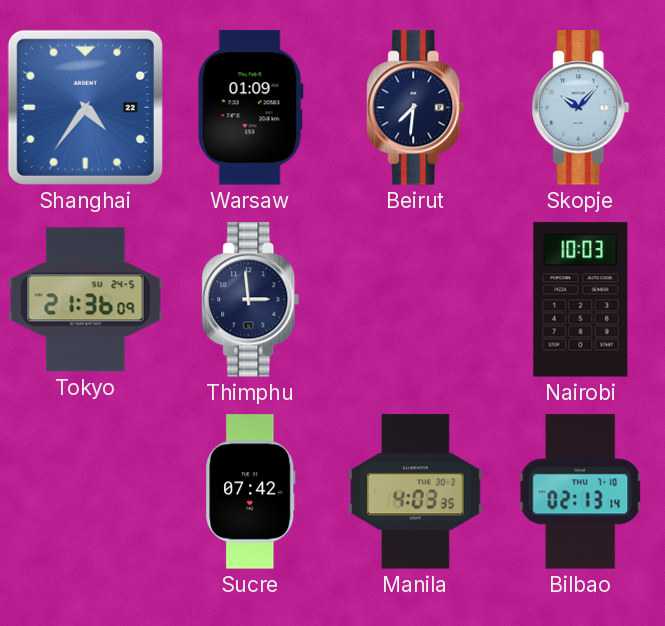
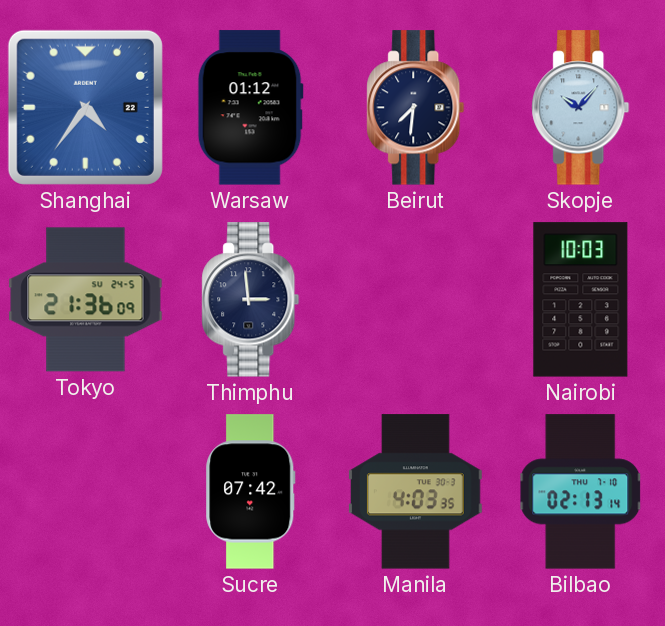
Warsaw: 01:09 -> 01:12 (250, 108)
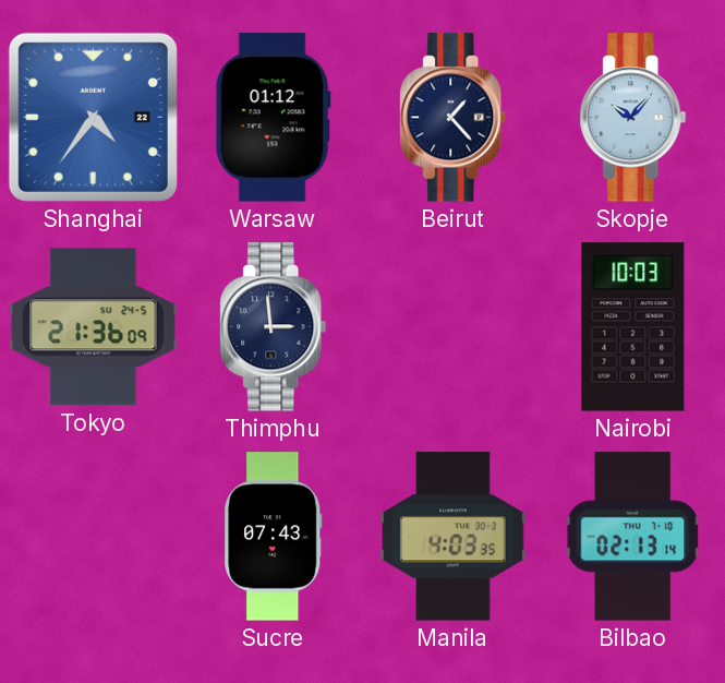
Beirut: 7:31 -> 1:23 (454, 118)
Sucre: 07:42 -> 07:43 (274, 537)
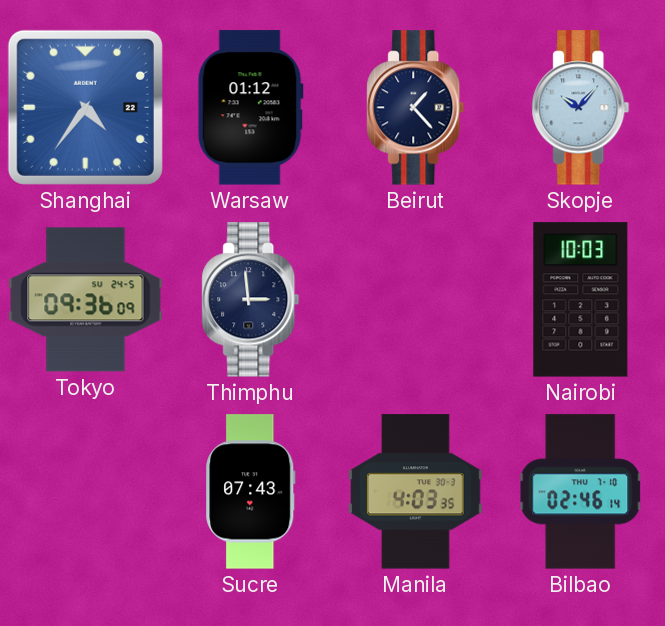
Tokyo: 21:36 -> 09:36 (86, 300)
Bilbao: 02:13 -> 02:46 (581, 492)
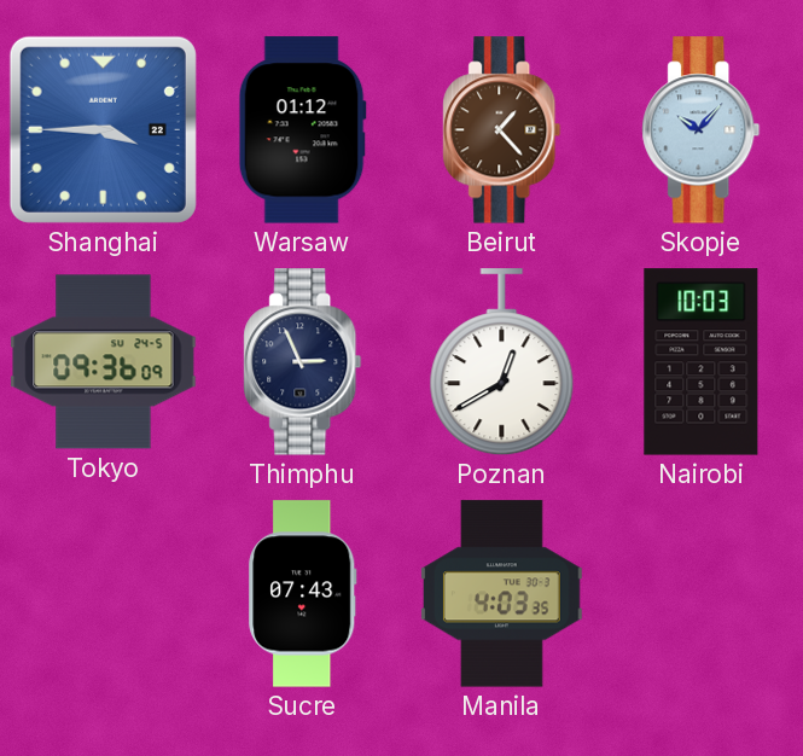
Shanghai: 4:36 -> 3:45 (103, 129)
Beirut dial: navy -> brown (502, 130)
Thimphu: 2:59 -> 2:56 (303, 362)
Poznan: none -> 12:40 (502, 362)
Bilbao: 02:46 -> none (581, 492)
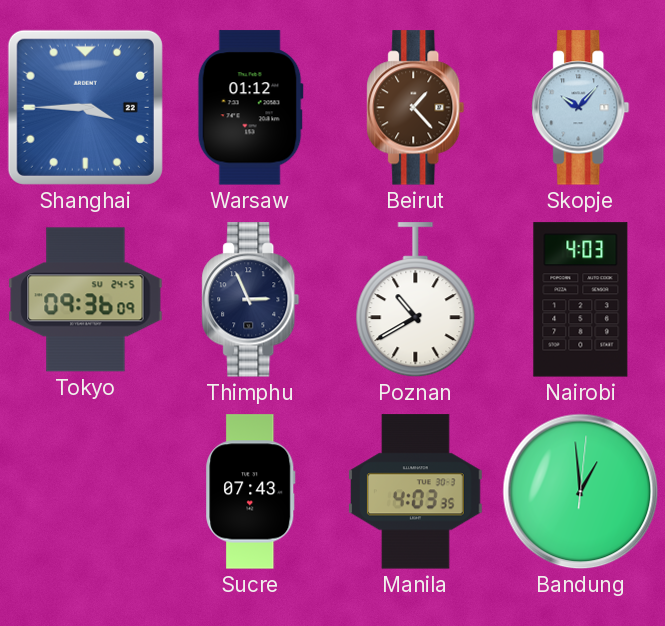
Poznan: 12:40 -> 10:40 (416, 300)
Nairobi: 10:03 -> 4:03 (581, 300)
Bandung: none -> 12:59 (581, 492)
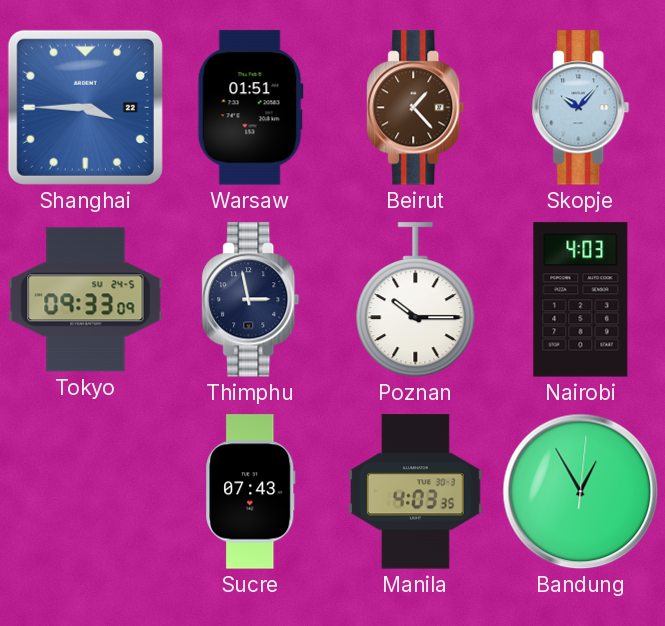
Warsaw: 01:12 -> 01:51 (250, 108)
Tokyo: 09:36 -> 09:33 (86, 300)
Thimphu: 2:56 -> 2:58 (251, 300)
Poznan: 10:40 -> 10:15 (416, 300)
Bandung: 12:59 -> 12:55 (581, 492)
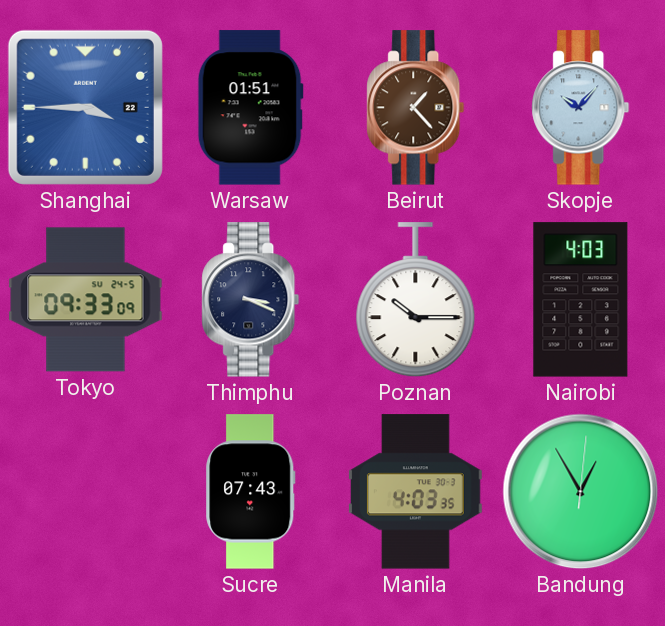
Thimphu: 2:58 -> 3:19 (251, 300)
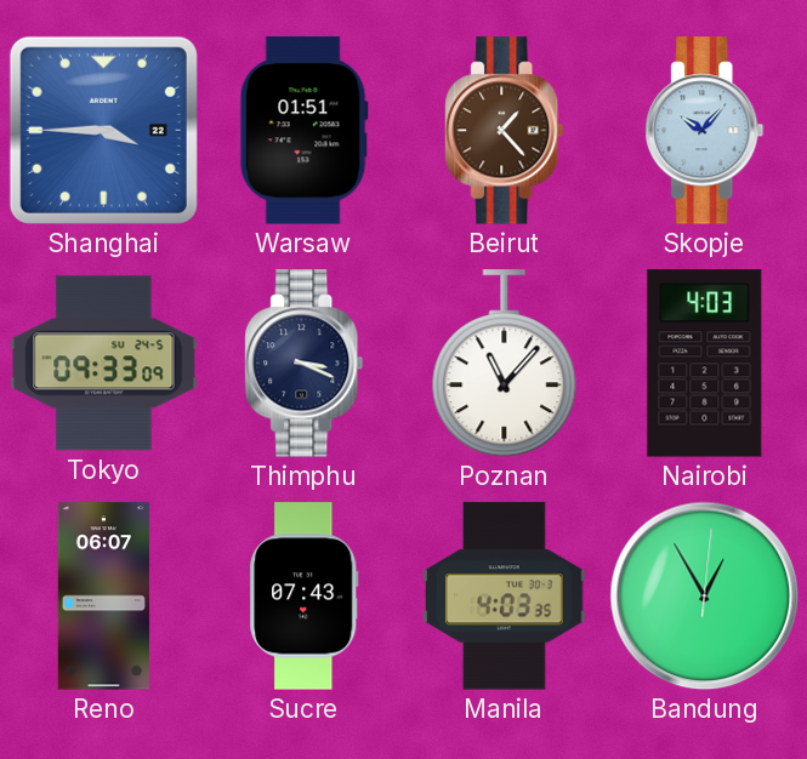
Poznan: 10:15 -> 11:07 (505, 364)
Reno: none -> 06:07 (103, 597)
